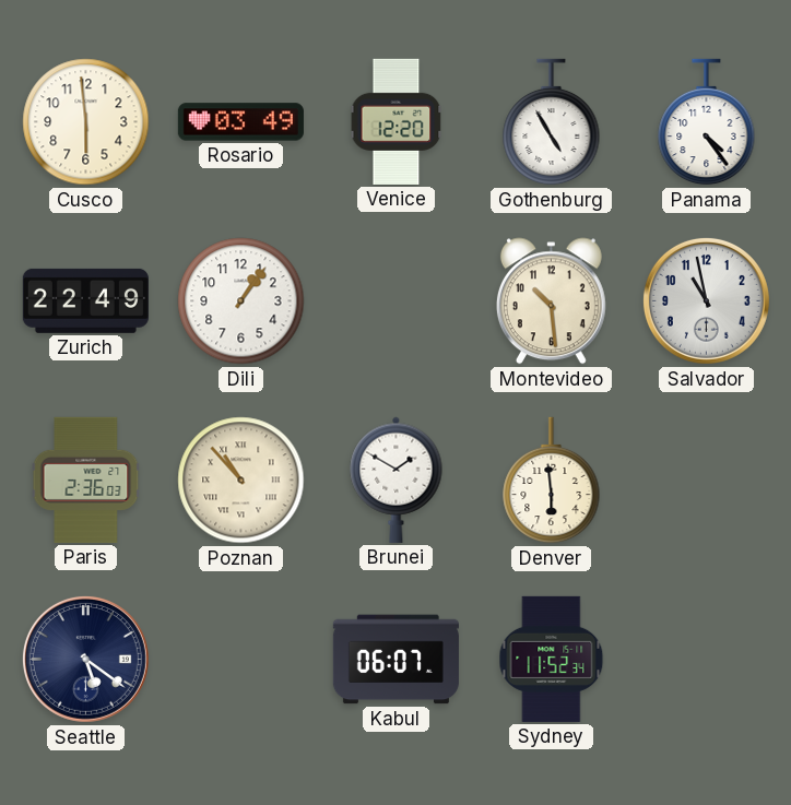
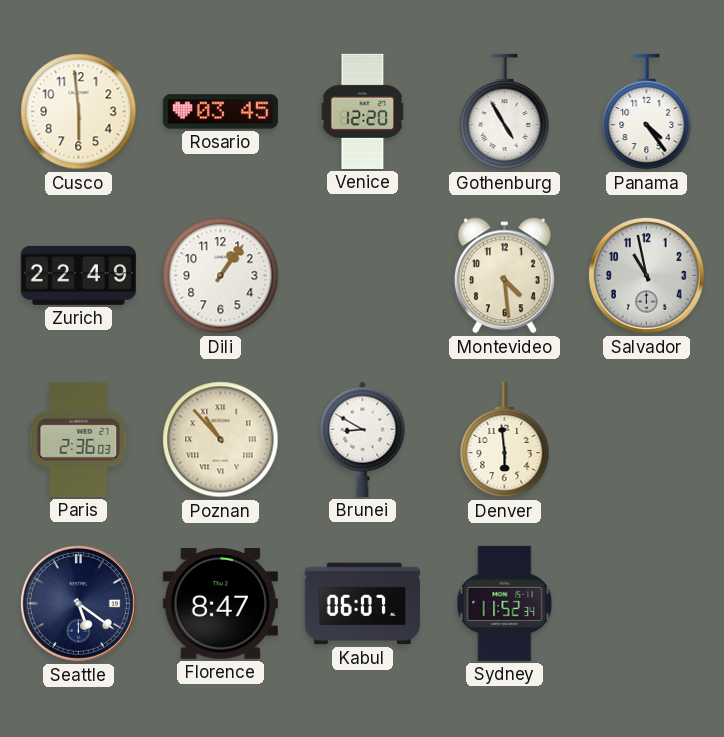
Rosario: 03:49 -> 03:45 (220, 112)
Montevideo: 10:29 -> 4:29 (504, 276)
Brunei: 1:50 -> 8:50 (363, 439)
Florence: none -> 8:47 (220, 604)
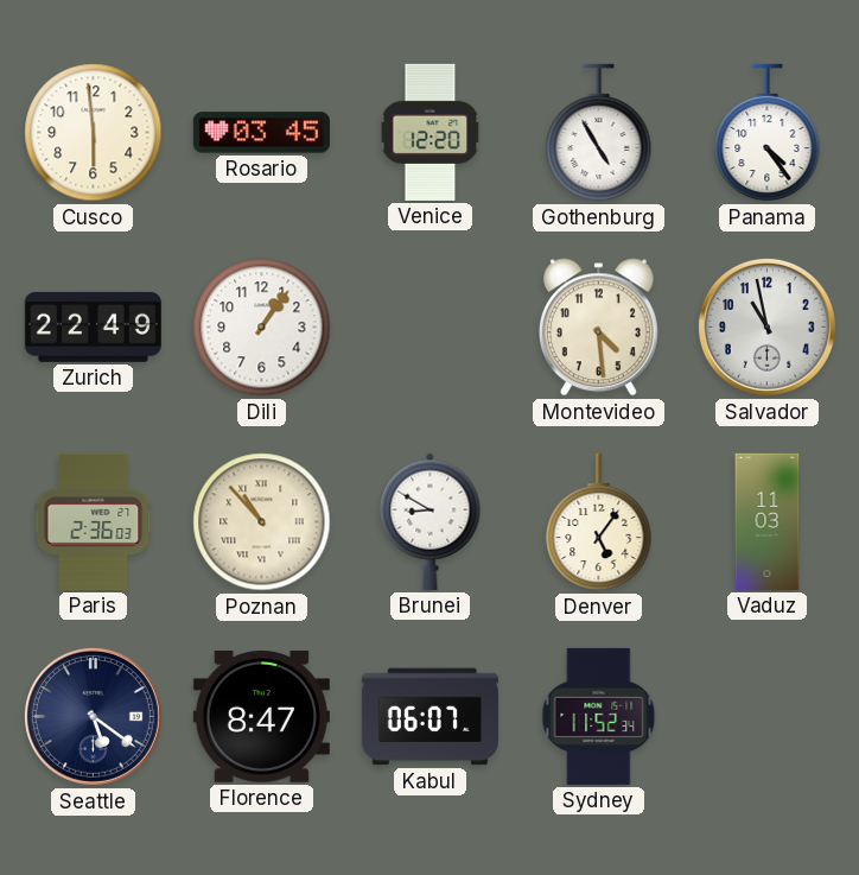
Denver: 5:59 -> 5:06 (599, 522)
Vaduz: none -> 11:03 (768, 521)
